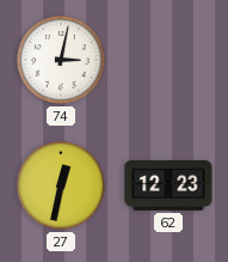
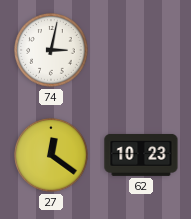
27: 12:32 -> 12:21 (51, 155)
62: 12:23 -> 10:23 (141, 155)
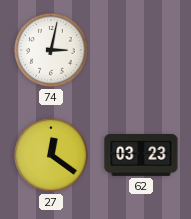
62: 10:23 -> 03:23 (141, 155)
